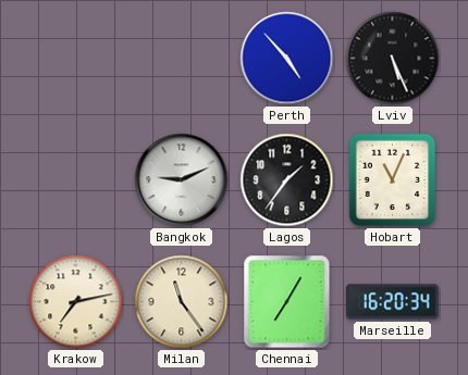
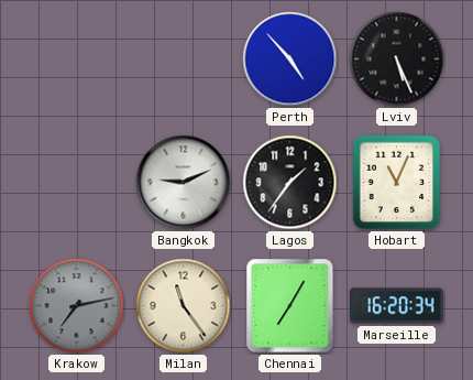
Krakow dial: cream -> grey (77, 306)
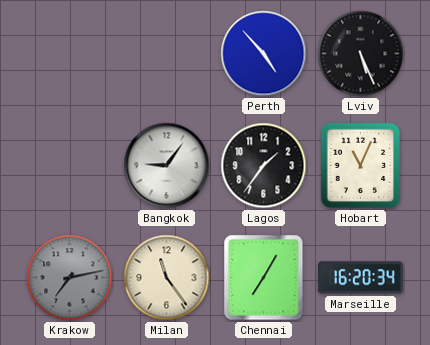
Bangkok: 9:11 -> 9:06 (167, 166)
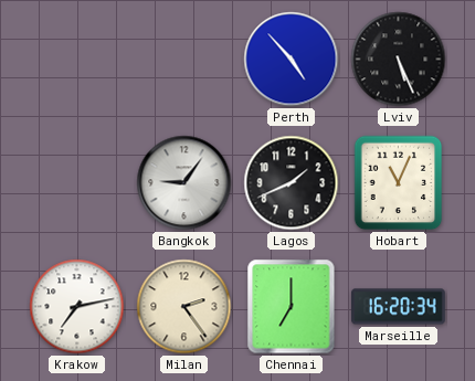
Lagos: 1:36 -> 1:41 (292, 183)
Krakow dial: grey -> white (77, 307)
Milan: 11:24 -> 2:24 (184, 307)
Chennai: 7:05 -> 7:00 (292, 307)
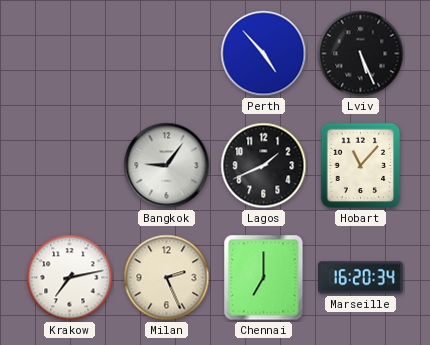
Hobart: 11:04 -> 11:07 (361, 166)
Milan: 2:24 -> 2:26 (167, 278)
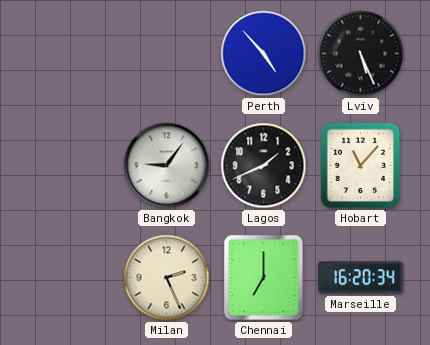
Krakow: 7:13 -> none (70, 278)
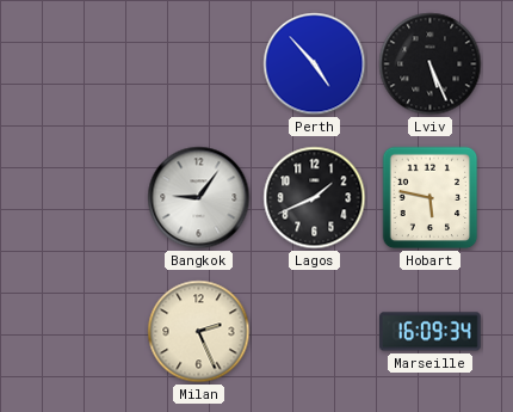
Hobart: 11:07 -> 5:47 (431, 198)
Chennai: 7:00 -> none (264, 278)
Marseille: 16:20 -> 16:09 (431, 332)
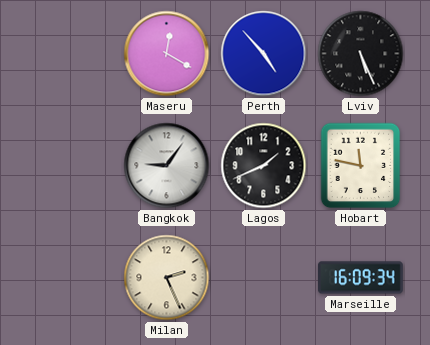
Maseru: none -> 12:20 (167, 54)
Hobart: 5:47 -> 11:47 (361, 166)
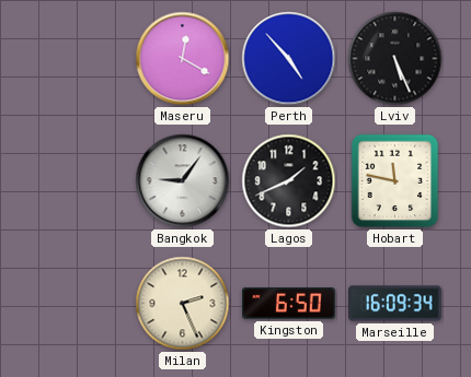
Kingston: none -> 6:50 (289, 304)
